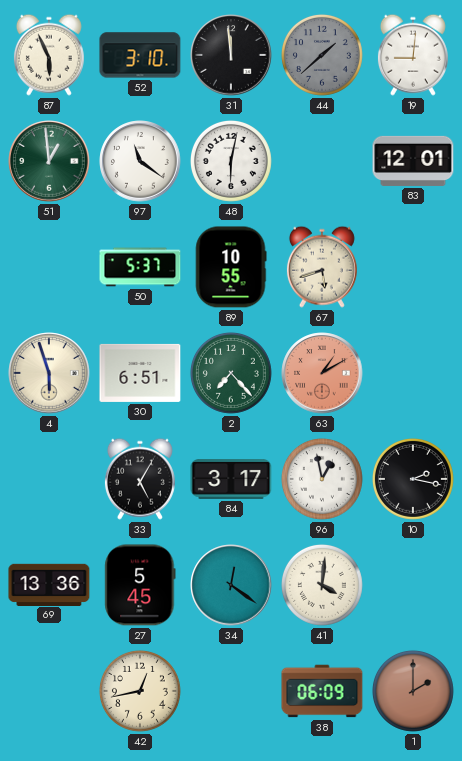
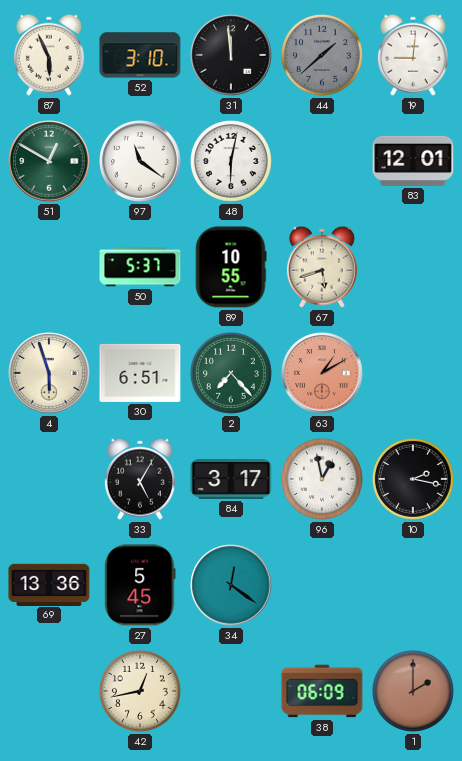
51: 12:59 -> 12:50 (49, 161)
41: 4:01 -> none (322, 585)
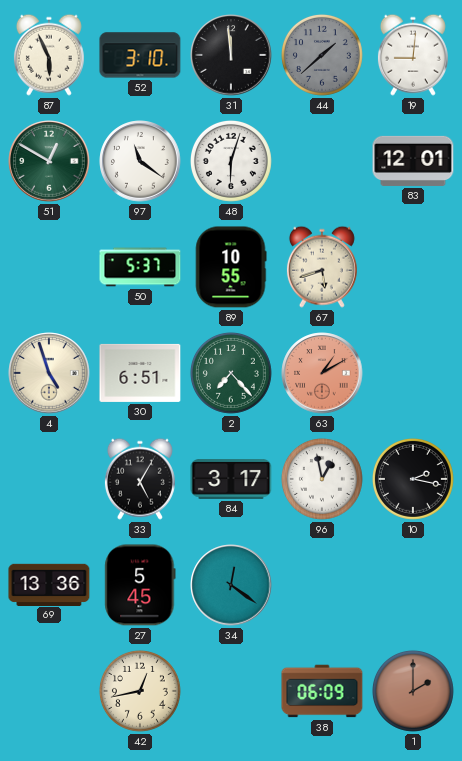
48: 6:02 -> 6:03 (231, 161)
4: 5:57 -> 4:57 (49, 373)
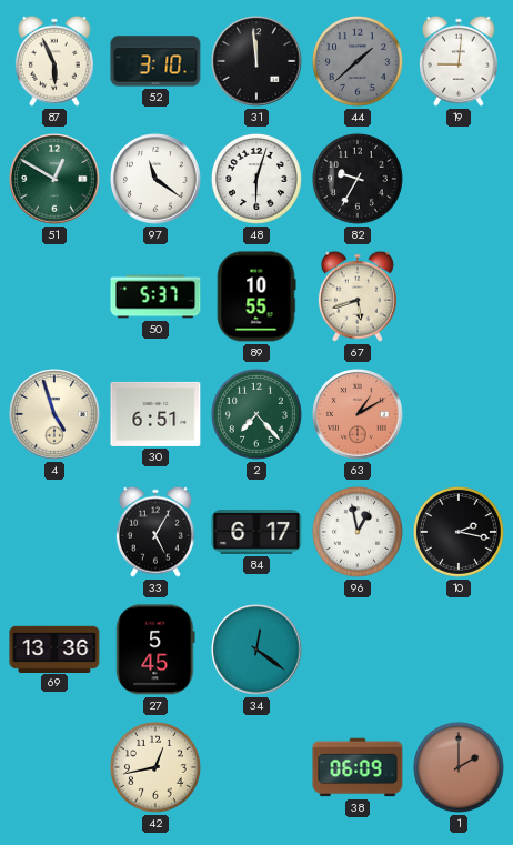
82: none -> 9:35 (358, 179)
83: 12:01 -> none (413, 161)
84: 3:17 -> 6:17 (256, 533)
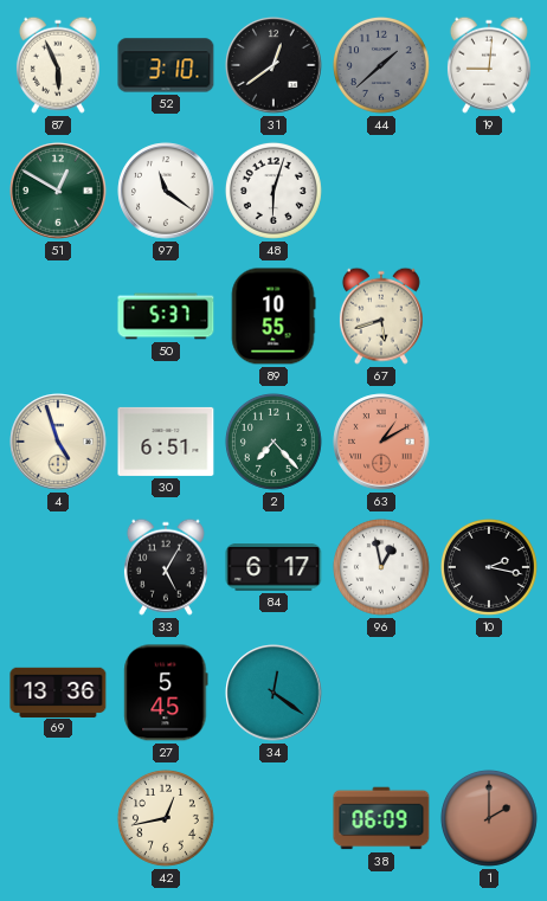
31: 11:59 -> 12:39 (273, 65)
82: 9:35 -> none (358, 179)
